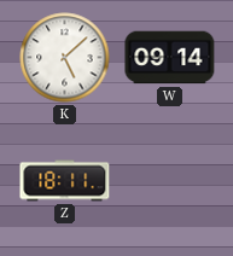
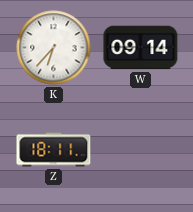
K: 5:08 -> 6:37 (54, 48)
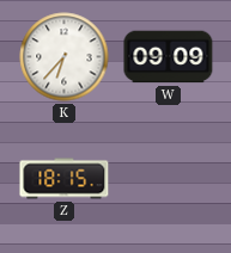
W: 09:14 -> 09:09 (169, 57)
Z: 18:11 -> 18:15 (65, 179)
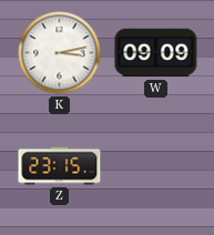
K: 6:37 -> 3:13 (60, 53)
Z: 18:15 -> 23:15 (60, 166)
